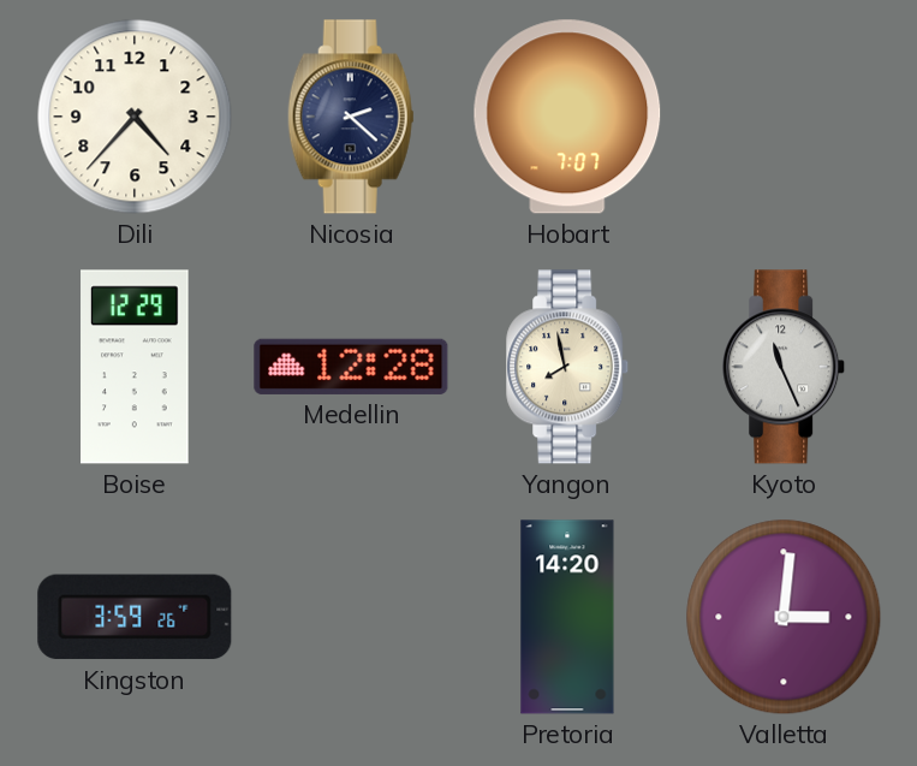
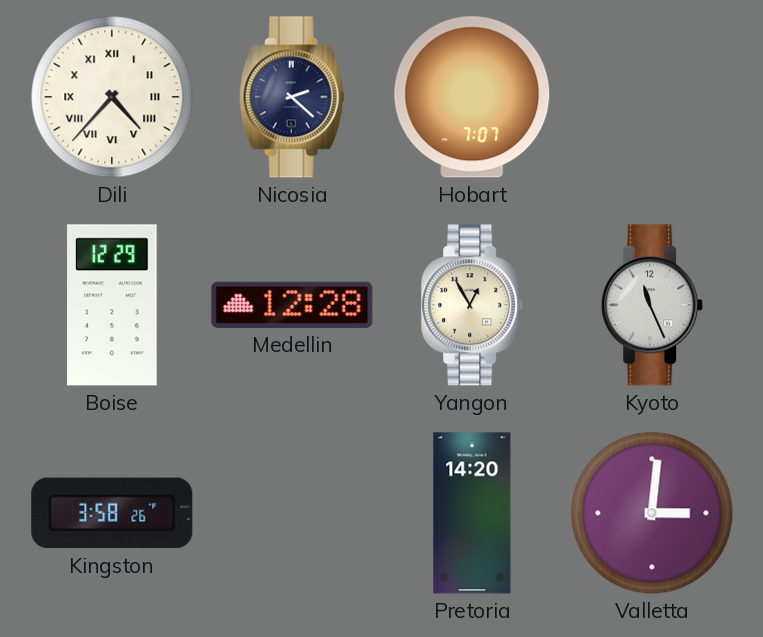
Dili numerals: Arabic -> Roman (112, 97)
Yangon: 7:58 -> 12:55 (473, 305)
Kingston: 3:59 -> 3:58 (112, 513)
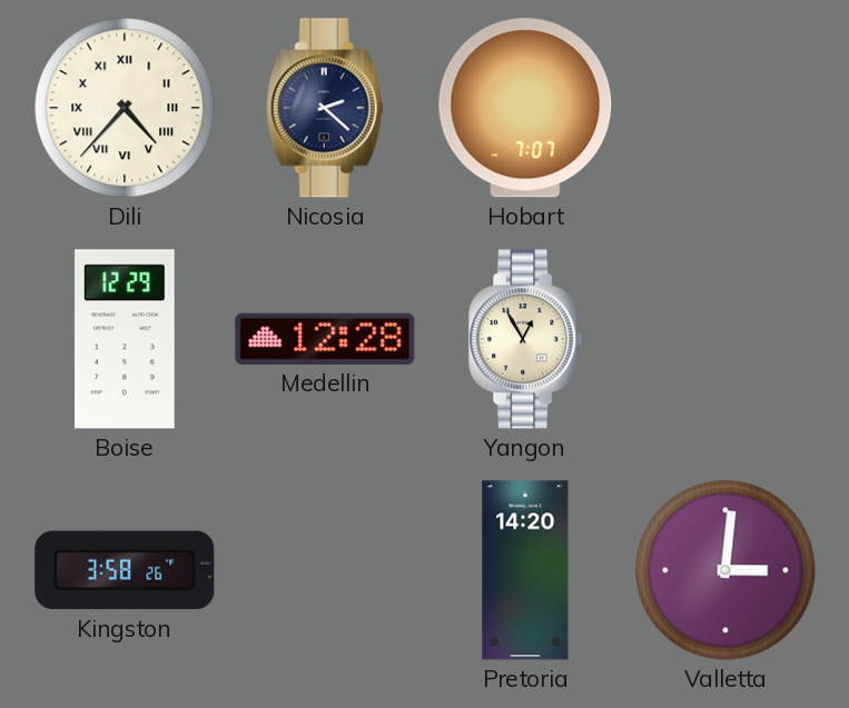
Kyoto: 11:26 -> none (653, 305)
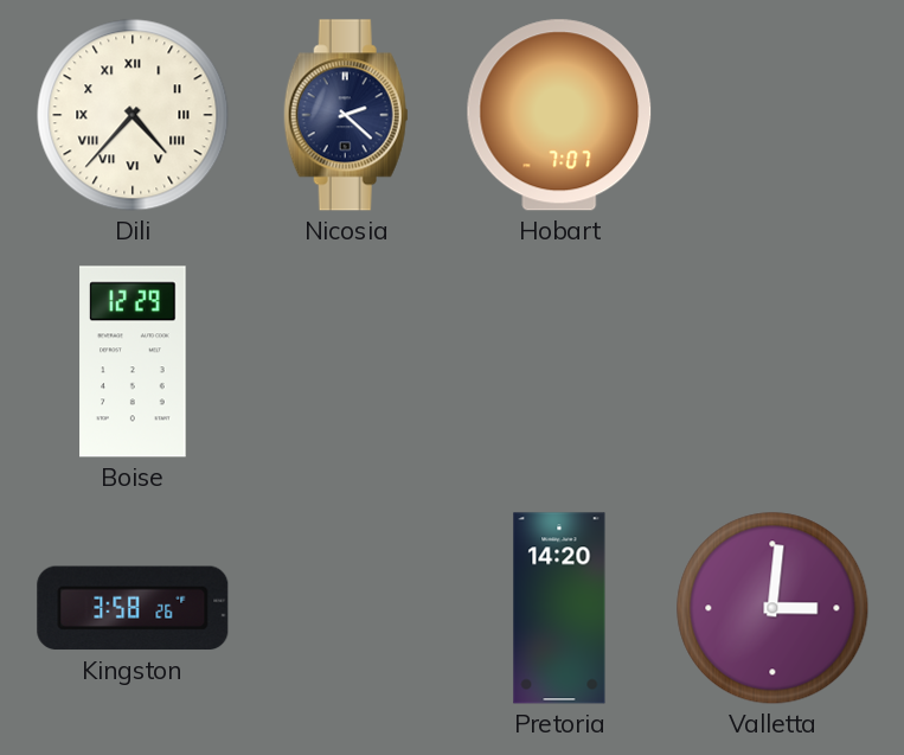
Medellin: 12:28 -> none (325, 339)
Yangon: 12:55 -> none (526, 339)
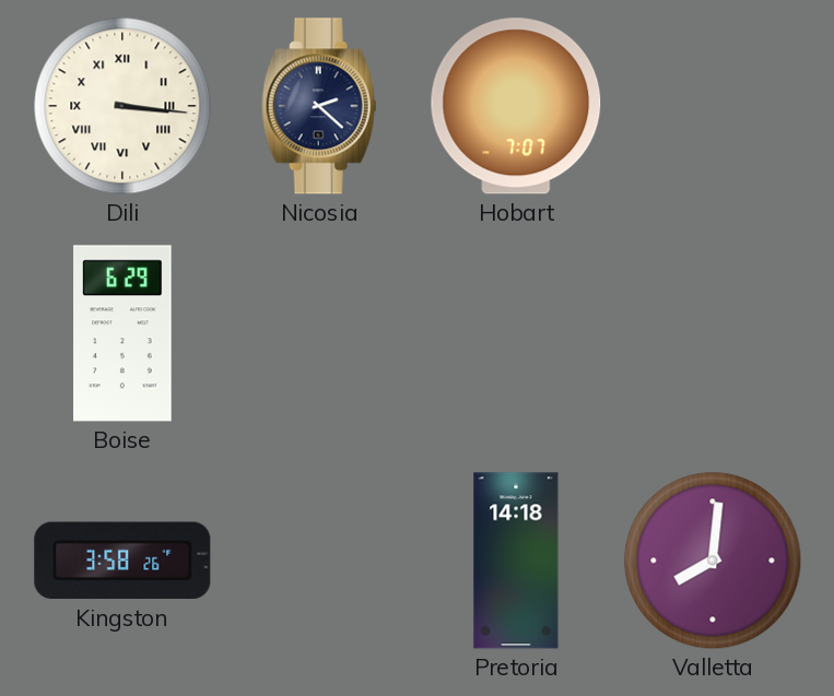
Dili: 4:37 -> 3:16 (122, 106)
Boise: 12:29 -> 6:29 (122, 333)
Pretoria: 14:20 -> 14:18 (516, 561)
Valletta: 3:01 -> 8:01 (713, 561)
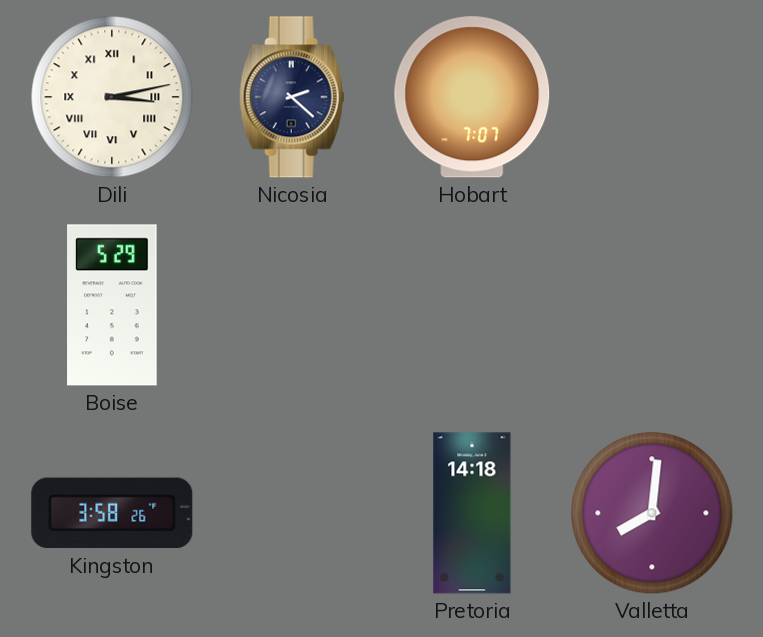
Dili: 3:16 -> 3:13 (112, 97)
Boise: 6:29 -> 5:29 (112, 305)
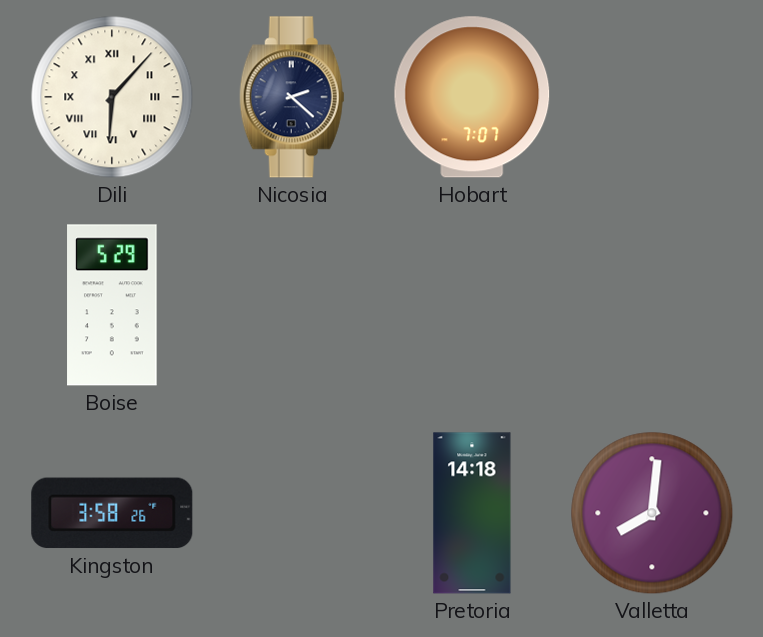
Dili: 3:13 -> 6:07 (112, 97)
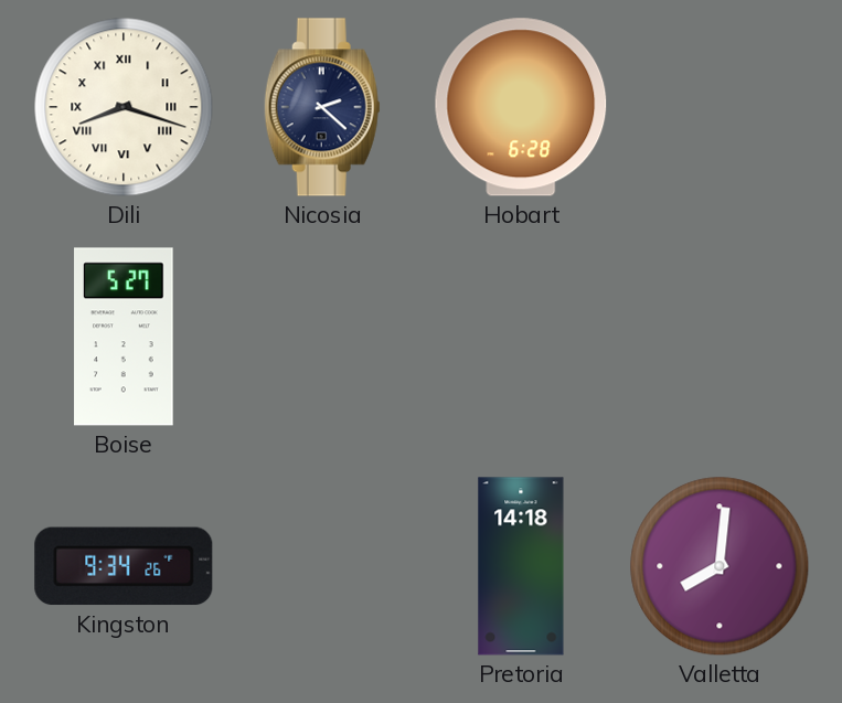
Dili: 6:07 -> 8:18 (124, 107)
Hobart: 7:07 -> 6:28 (521, 107)
Boise: 5:29 -> 5:27 (124, 337)
Kingston: 3:58 -> 9:34 (124, 566)
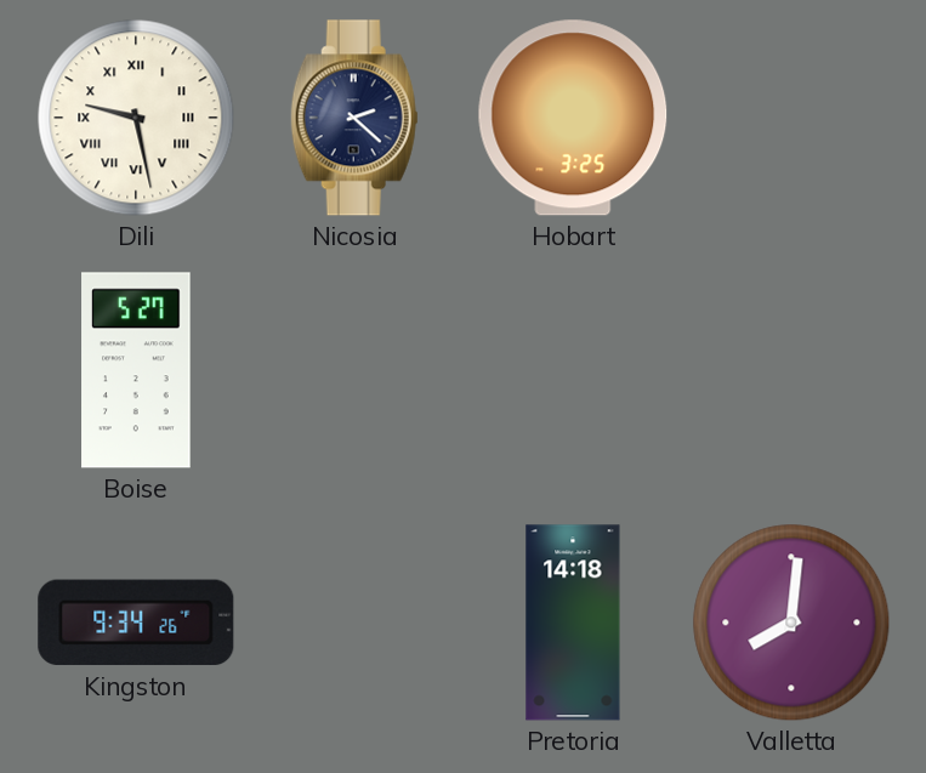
Dili: 8:18 -> 9:28 (136, 118)
Hobart: 6:28 -> 3:25 (573, 118)
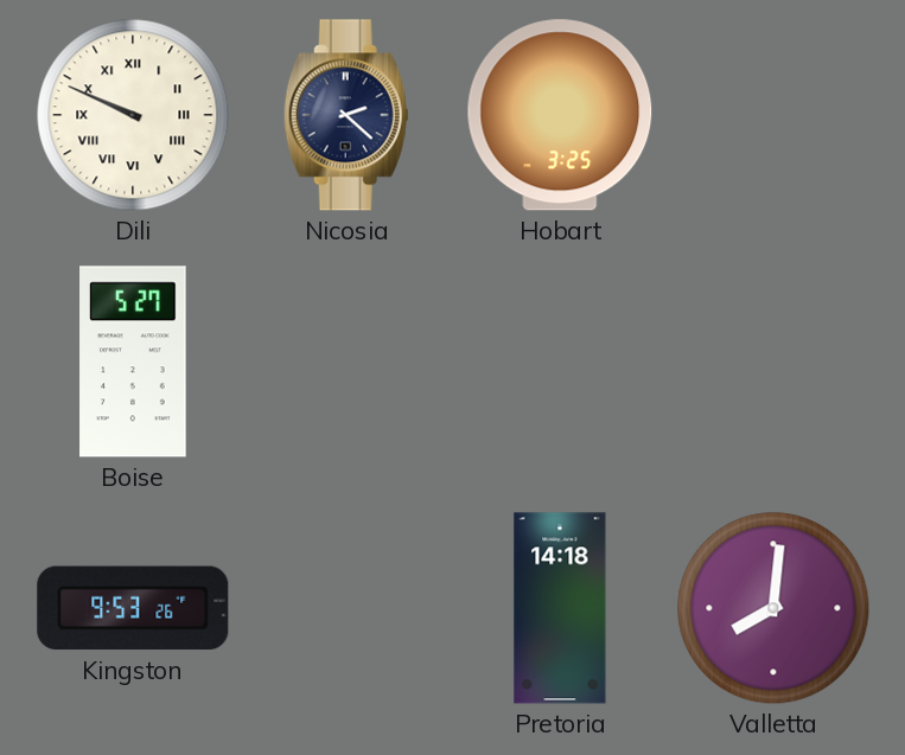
Dili: 9:28 -> 9:49 (133, 115)
Kingston: 9:34 -> 9:53 (133, 608)
